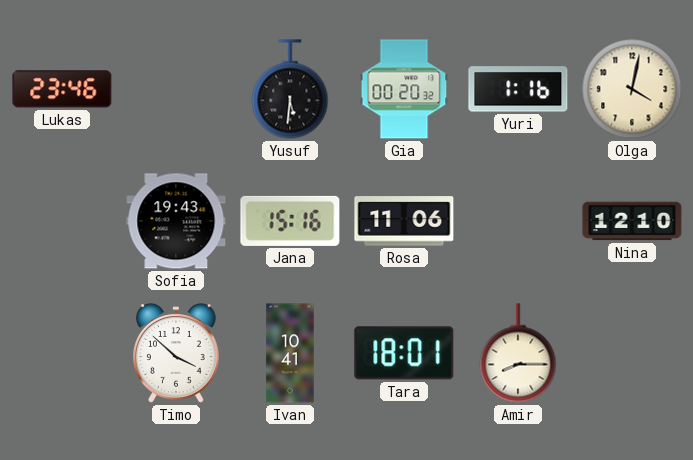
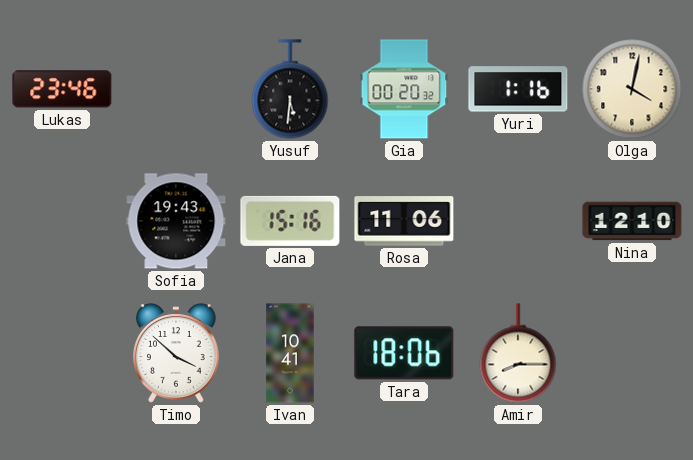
Tara: 18:01 -> 18:06 (404, 353)
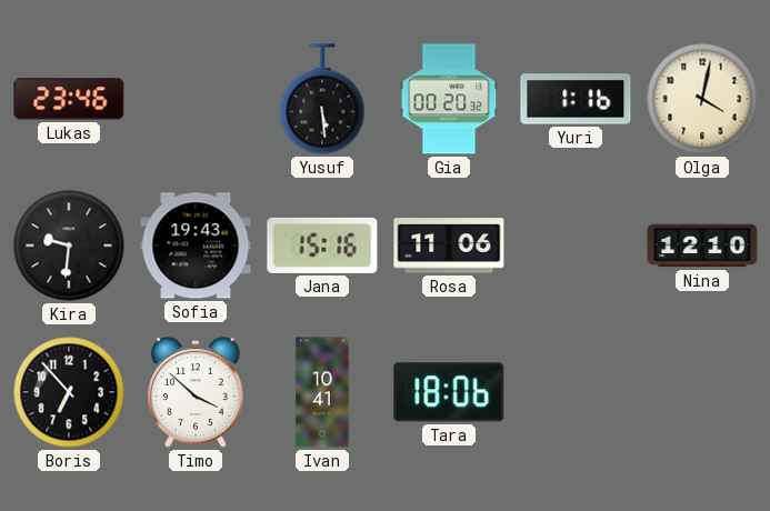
Yusuf: 5:31 -> 5:29 (322, 99)
Kira: none -> 9:31 (69, 246)
Boris: none -> 6:53 (69, 392)
Amir: 8:15 -> none (518, 353)
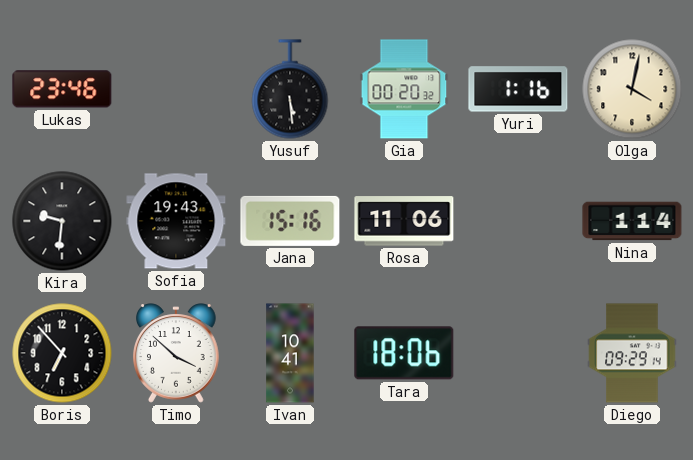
Nina: 12:10 -> 1:14 (632, 221)
Diego: none -> 09:29 (632, 353)
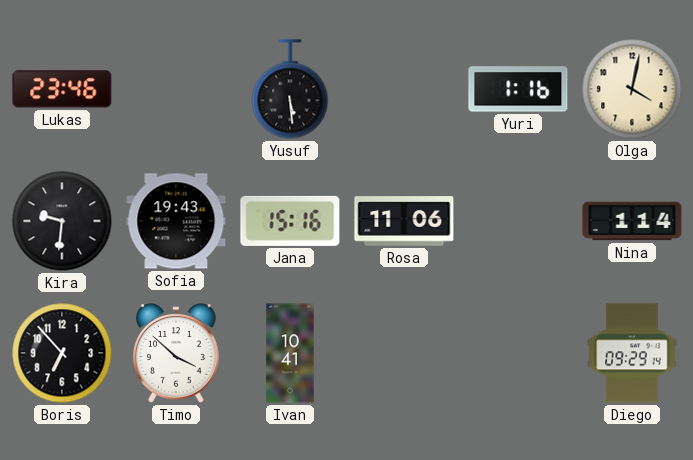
Gia: 00:20 -> none (404, 89)
Tara: 18:06 -> none (404, 353)
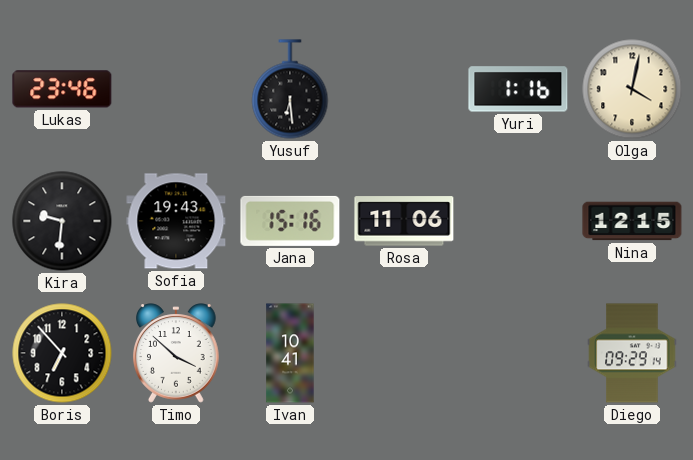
Yusuf: 5:29 -> 6:29 (290, 89)
Nina: 1:14 -> 12:15 (632, 221)
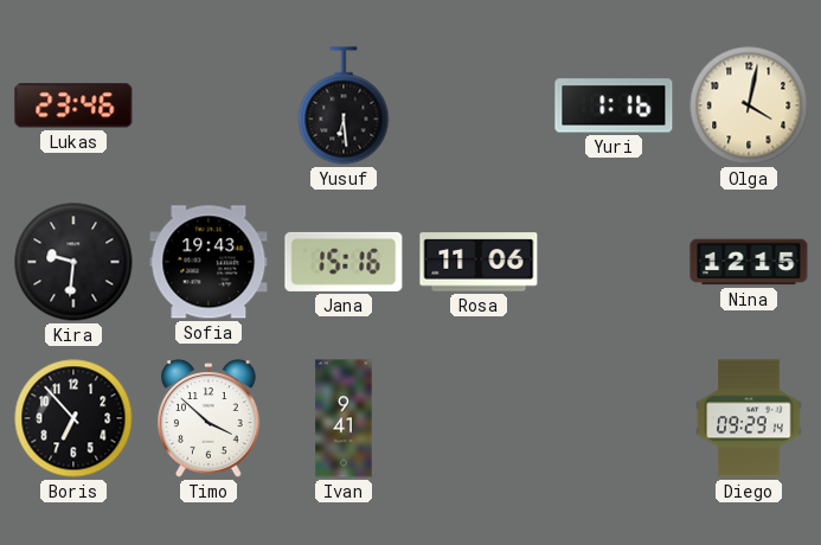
Ivan: 10:41 -> 9:41 (344, 418)
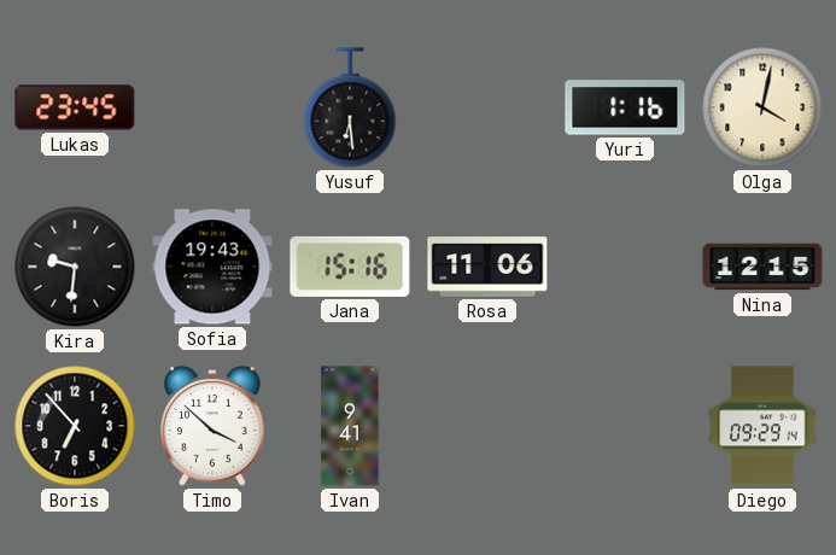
Lukas: 23:46 -> 23:45 (75, 107)
